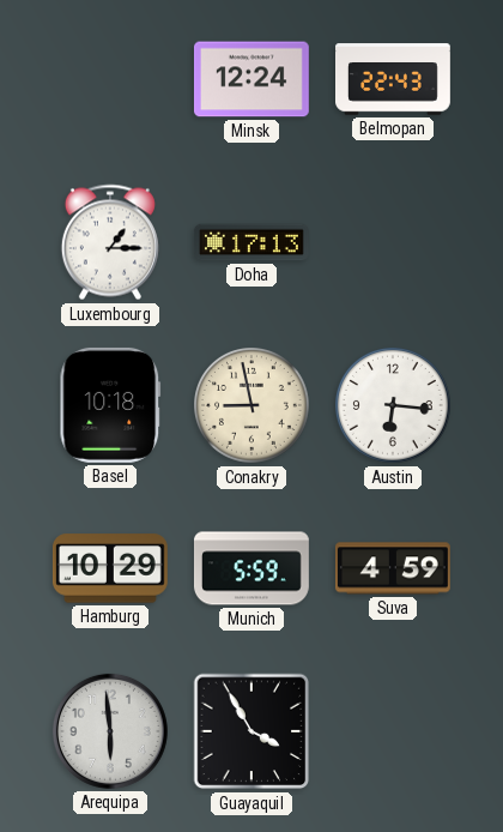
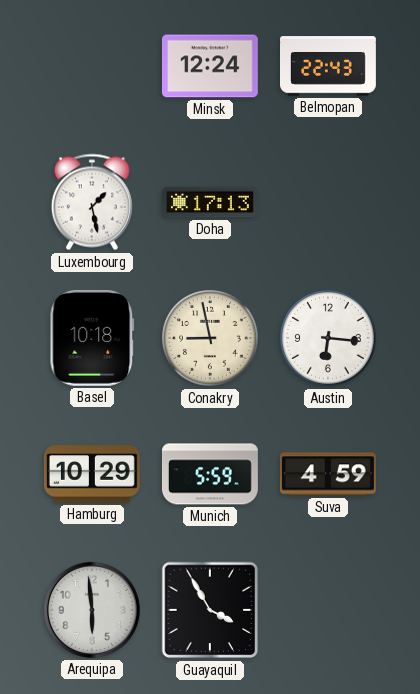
Luxembourg: 1:15 -> 1:28 (92, 202)
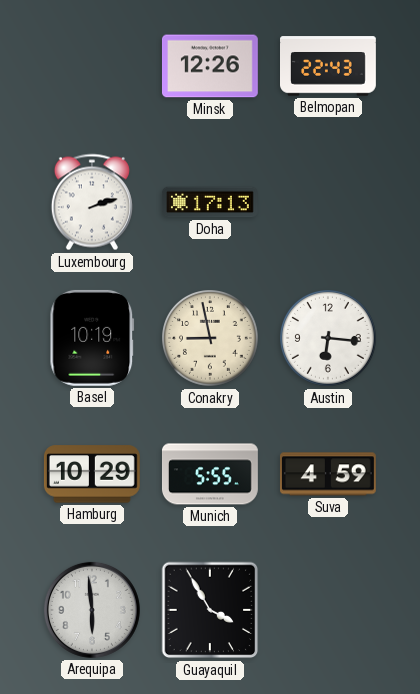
Minsk: 12:24 -> 12:26 (210, 66)
Luxembourg: 1:28 -> 2:12 (92, 202)
Basel: 10:18 -> 10:19 (92, 338)
Munich: 5:59 -> 5:55 (210, 474)
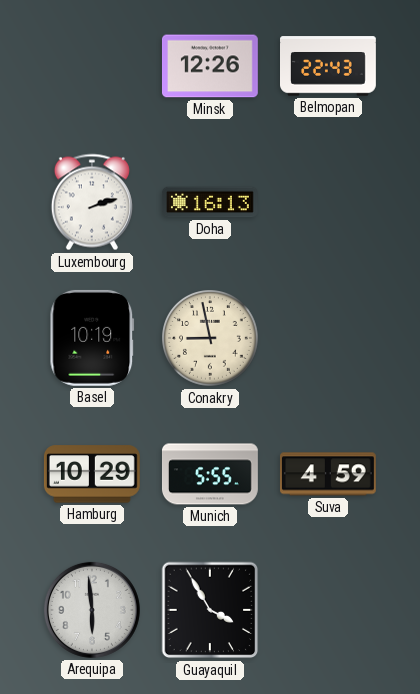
Doha: 17:13 -> 16:13 (211, 202)
Austin: 6:16 -> none (329, 339)
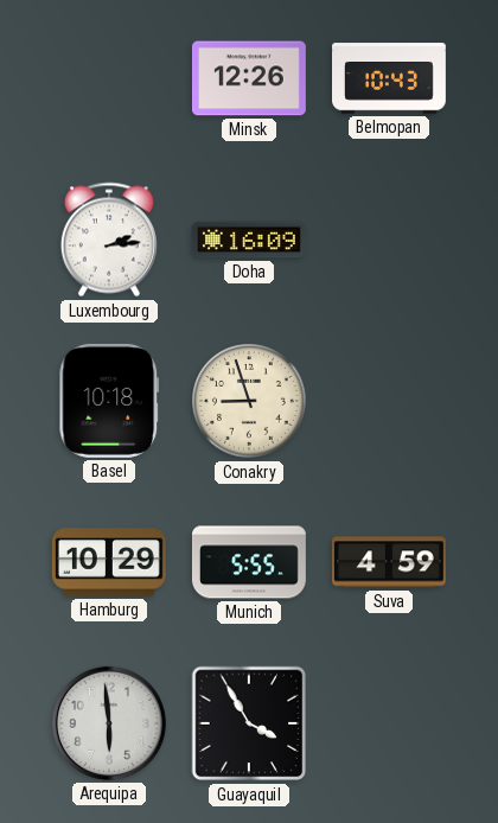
Belmopan: 22:43 -> 10:43 (390, 78)
Luxembourg: 2:12 -> 2:14 (109, 240)
Doha: 16:13 -> 16:09 (250, 240)
Basel: 10:19 -> 10:18 (109, 401)
Conakry: 8:58 -> 8:57 (250, 402)
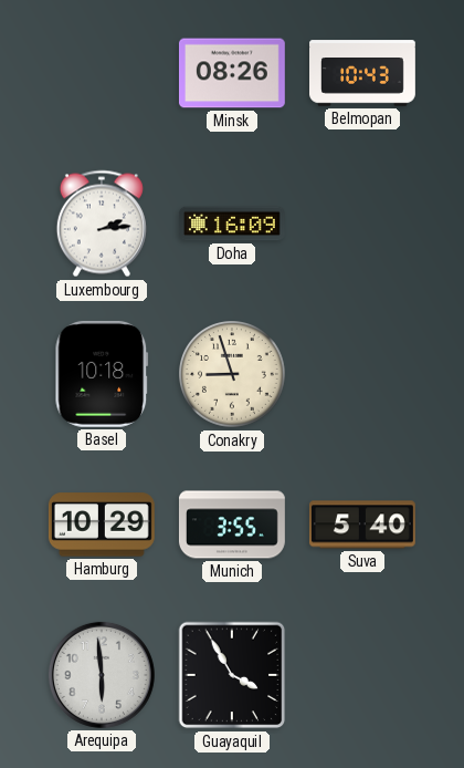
Minsk: 12:26 -> 08:26 (232, 73)
Munich: 5:55 -> 3:55 (232, 525)
Suva: 4:59 -> 5:40 (362, 525)
